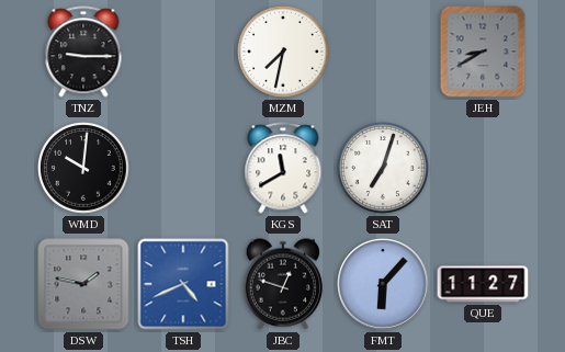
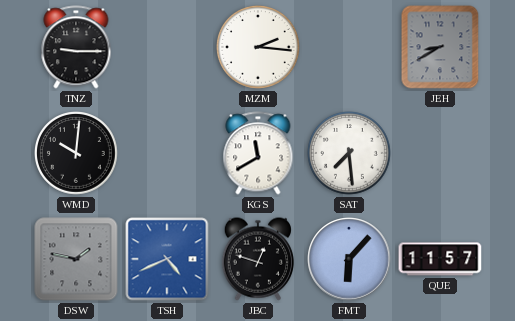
MZM: 7:32 -> 2:16 (259, 48)
SAT: 7:03 -> 7:29 (350, 154)
QUE: 11:27 -> 11:57 (440, 259)
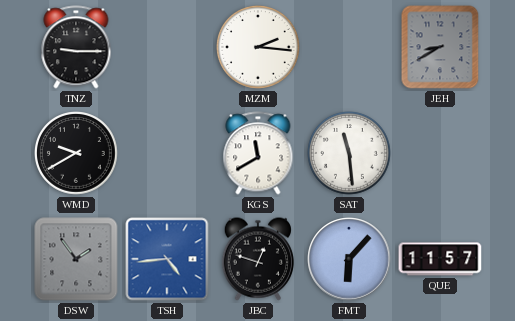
WMD: 10:01 -> 9:40 (77, 154)
SAT: 7:29 -> 11:29 (350, 154)
DSW: 1:47 -> 1:54 (76, 259)
TSH: 4:41 -> 4:44 (167, 259)
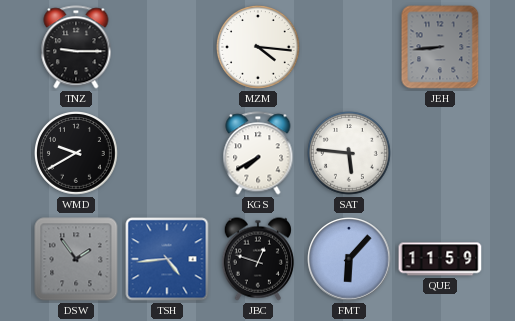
MZM: 2:16 -> 4:16 (259, 48)
JEH: 8:40 -> 8:44 (440, 47)
KGS: 11:40 -> 7:40 (258, 153)
SAT: 11:29 -> 5:46 (350, 154)
QUE: 11:57 -> 11:59 (440, 259)
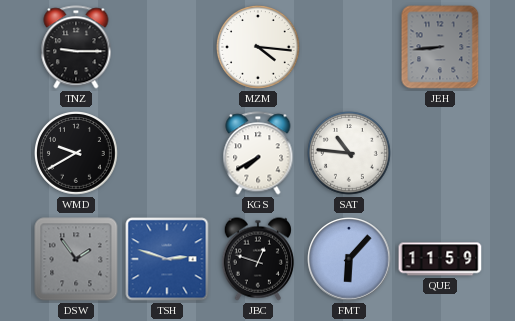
SAT: 5:46 -> 10:46 (350, 154)
TSH: 4:44 -> 2:48 (167, 259)
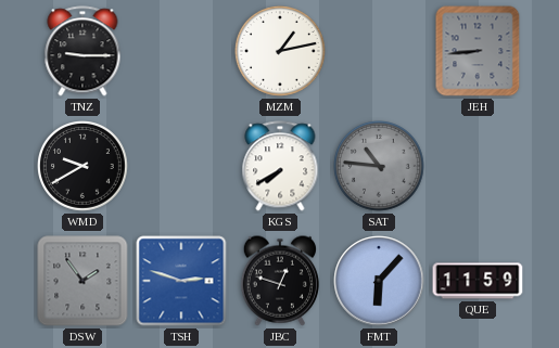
MZM: 4:16 -> 1:13 (281, 52)
SAT dial: white -> grey (380, 167)
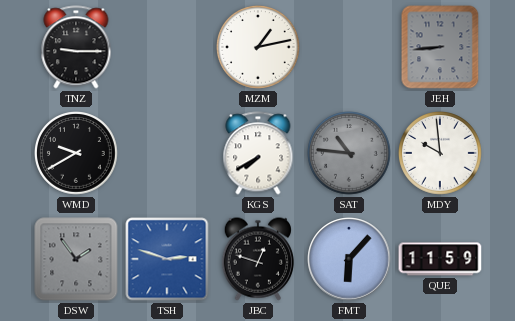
MDY: none -> 9:59 (441, 154)
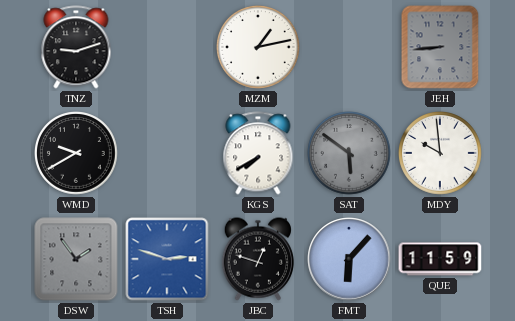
TNZ: 9:15 -> 9:12 (76, 47)
SAT: 10:46 -> 5:51 (350, 154)
